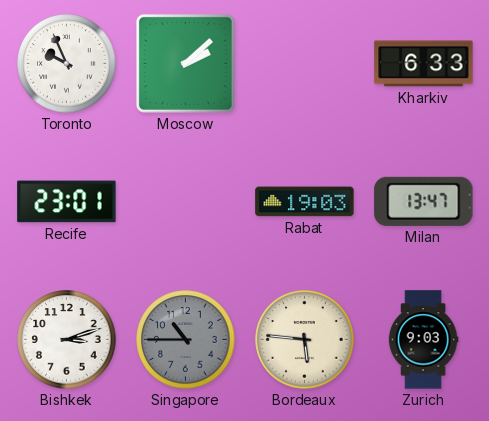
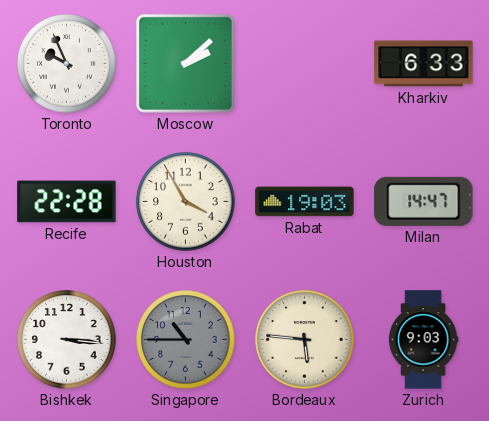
Recife: 23:01 -> 22:28 (67, 202)
Houston: none -> 3:55 (186, 202)
Milan: 13:47 -> 14:47 (424, 201)
Bishkek: 3:12 -> 3:16 (67, 340)
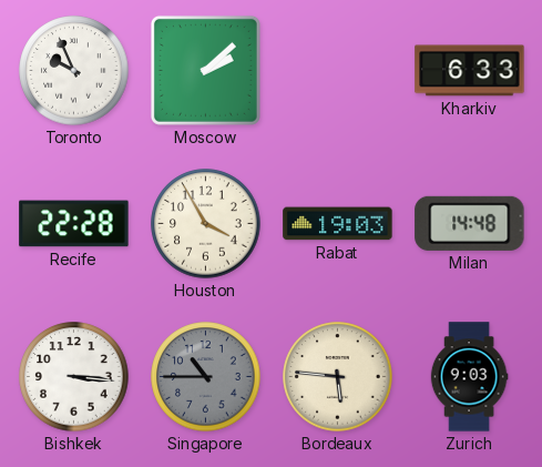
Milan: 14:47 -> 14:48 (470, 223)
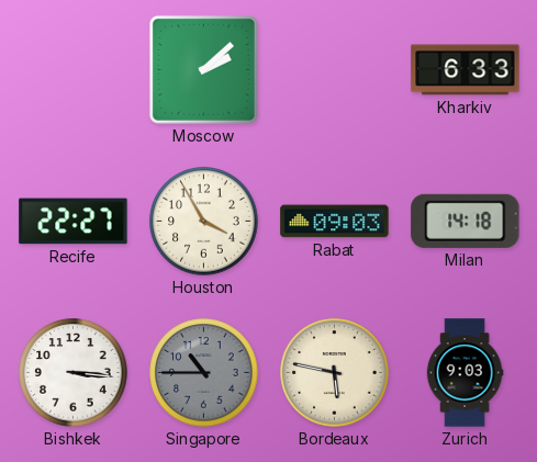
Toronto: 9:56 -> none (74, 71)
Recife: 22:28 -> 22:27 (74, 222)
Rabat: 19:03 -> 09:03 (335, 222)
Milan: 14:48 -> 14:18 (466, 221)
Bordeaux: 5:46 -> 5:47 (335, 373)
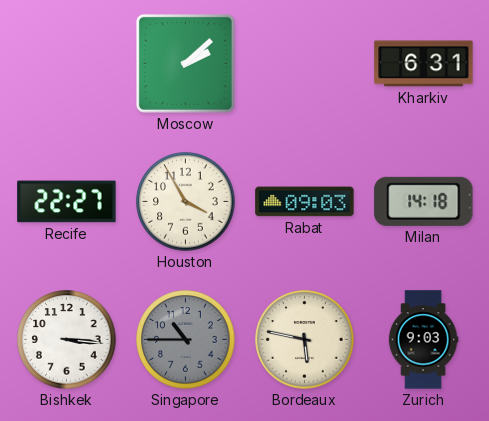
Kharkiv: 6:33 -> 6:31 (424, 64)
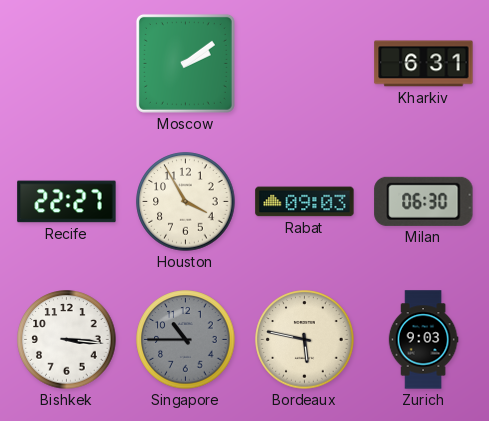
Moscow: 2:08 -> 2:09 (185, 63)
Milan: 14:18 -> 06:30 (424, 201)
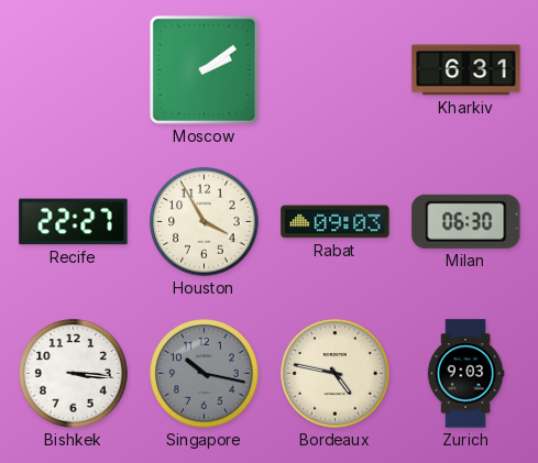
Singapore: 10:45 -> 10:17 (205, 374)
Bordeaux: 5:47 -> 4:47 (336, 374)
